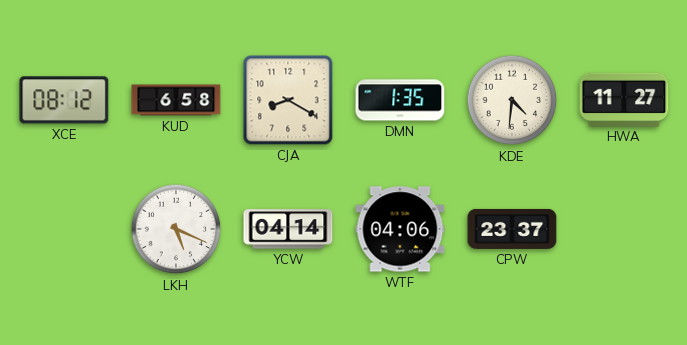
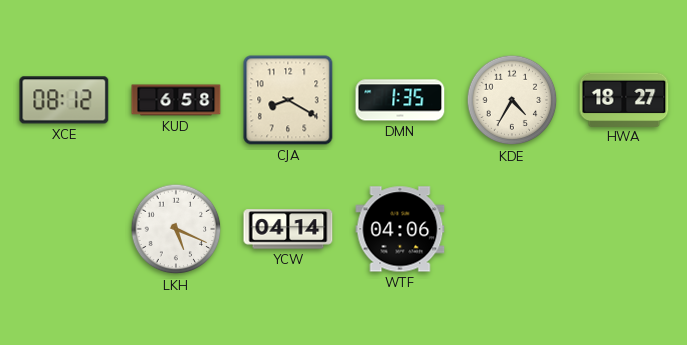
KDE: 4:31 -> 4:35 (512, 100)
HWA: 11:27 -> 18:27 (624, 99)
CPW: 23:37 -> none (512, 229)
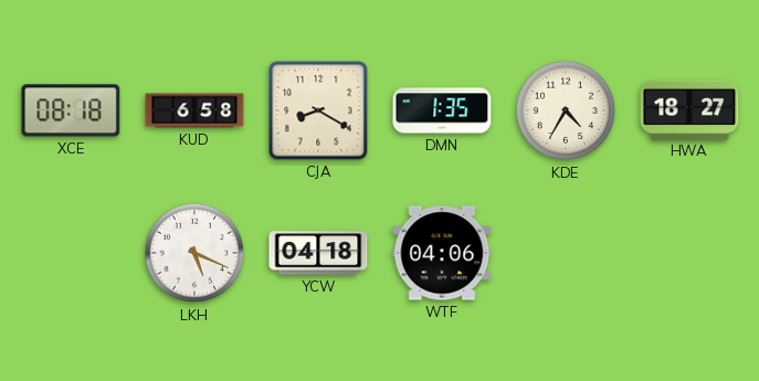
XCE: 08:12 -> 08:18 (71, 110)
YCW: 04:14 -> 04:18 (318, 253)
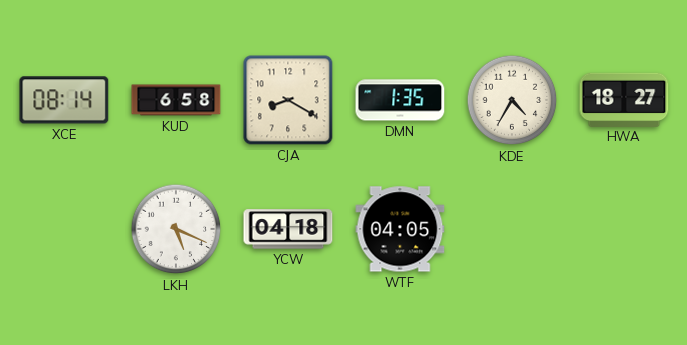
XCE: 08:18 -> 08:14 (64, 100)
WTF: 04:06 -> 04:05 (400, 229)
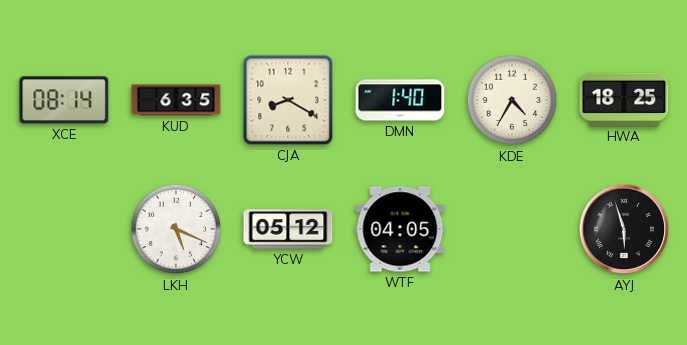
KUD: 6:58 -> 6:35 (176, 100)
DMN: 1:35 -> 1:40 (400, 100)
HWA: 18:27 -> 18:25 (624, 99)
YCW: 04:18 -> 05:12 (288, 229)
AYJ: none -> 5:57 (624, 229)
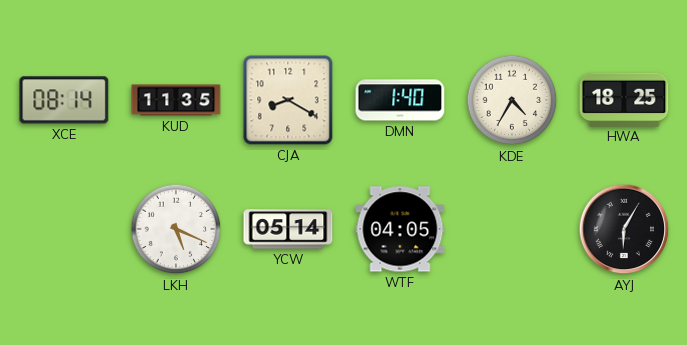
KUD: 6:35 -> 11:35 (176, 100)
YCW: 05:12 -> 05:14 (288, 229)
AYJ: 5:57 -> 6:05 (624, 229)
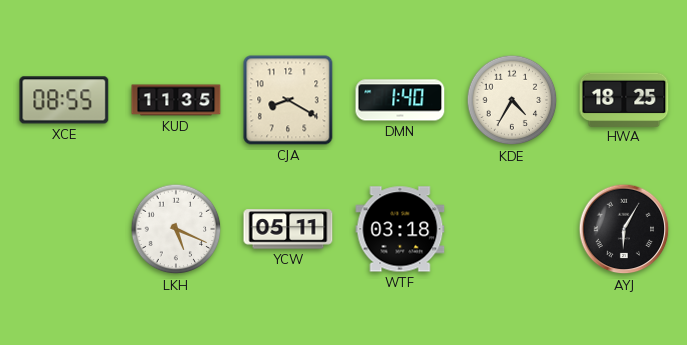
XCE: 08:14 -> 08:55 (64, 100)
YCW: 05:14 -> 05:11 (288, 229)
WTF: 04:05 -> 03:18 (400, 229)
